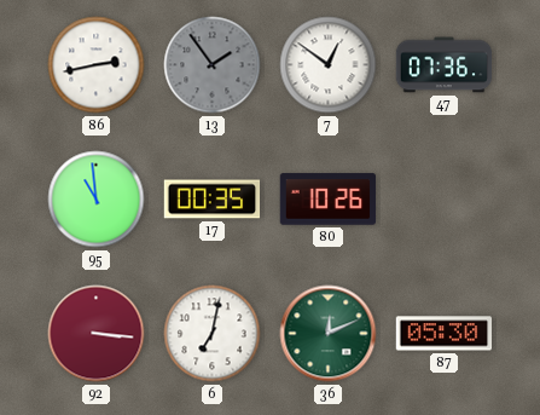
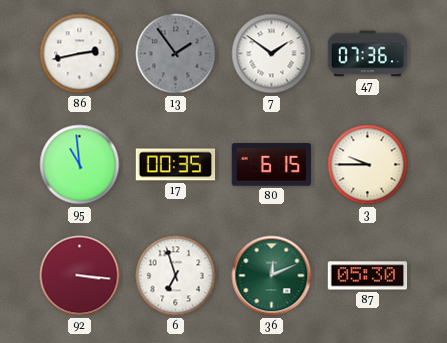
7: 12:51 -> 1:51 (272, 54)
80: 10:26 -> 6:15 (272, 165)
3: none -> 9:45 (368, 165)
6: 7:02 -> 6:57 (176, 276)
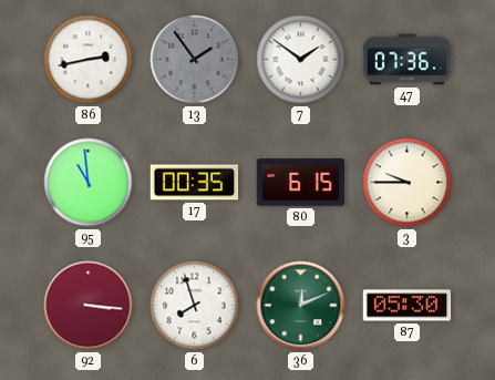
6: 6:57 -> 7:57 (195, 306)
